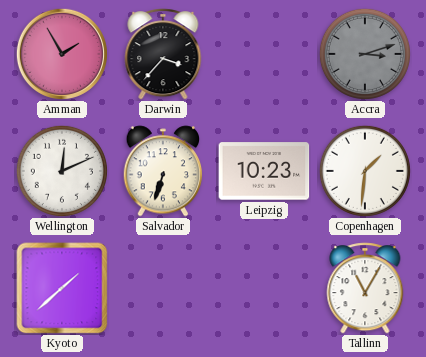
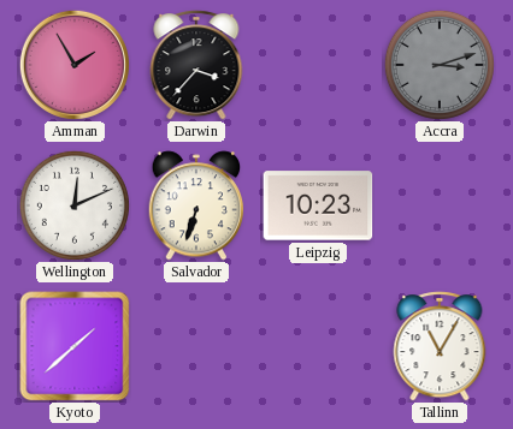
Copenhagen: 1:31 -> none (365, 171)
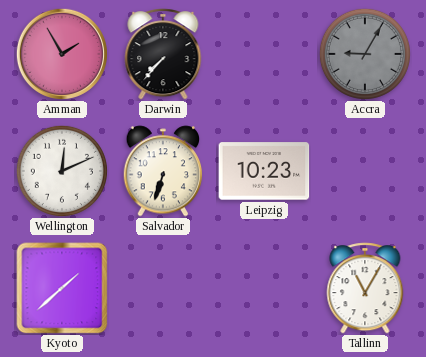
Darwin: 3:37 -> 7:37 (163, 54)
Accra: 3:12 -> 9:05 (365, 54)
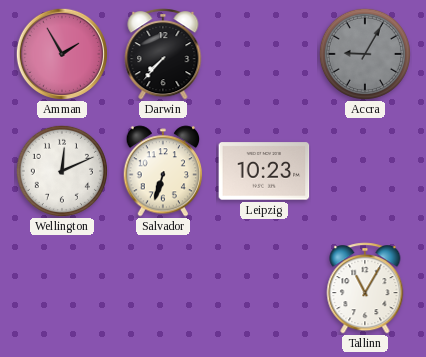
Kyoto: 1:38 -> none (62, 288)
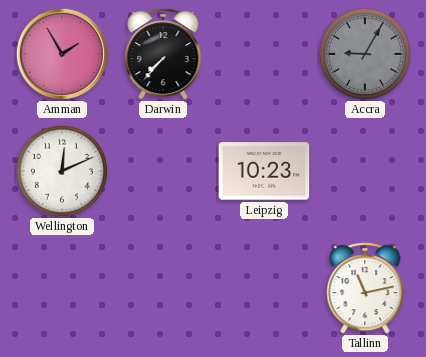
Salvador: 6:33 -> none (163, 171)
Tallinn: 11:05 -> 11:13 (365, 288)
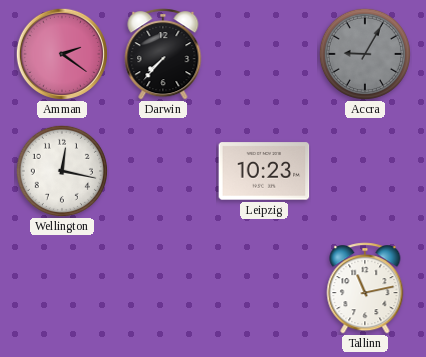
Amman: 1:55 -> 2:21 (62, 54)
Wellington: 12:11 -> 12:17 (62, 171)
